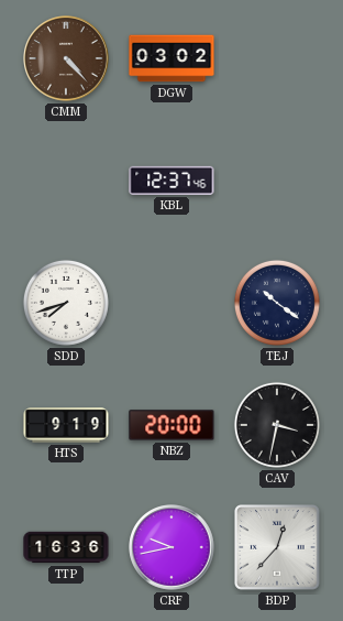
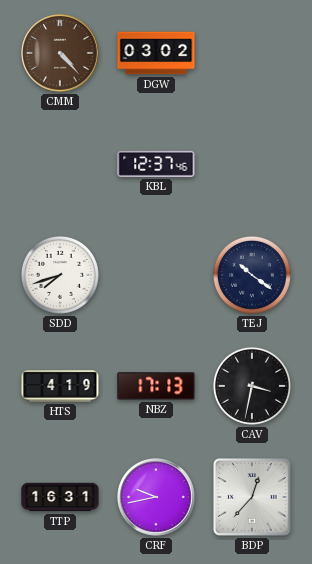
HTS: 9:19 -> 4:19 (60, 386)
NBZ: 20:00 -> 17:13 (156, 386)
TTP: 16:36 -> 16:31 (60, 497)
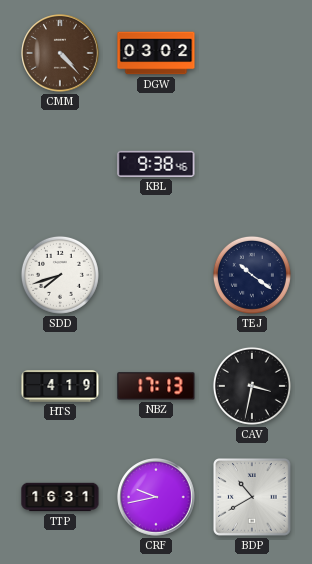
KBL: 12:37 -> 9:38 (156, 164)
BDP: 12:37 -> 10:40 (252, 497)
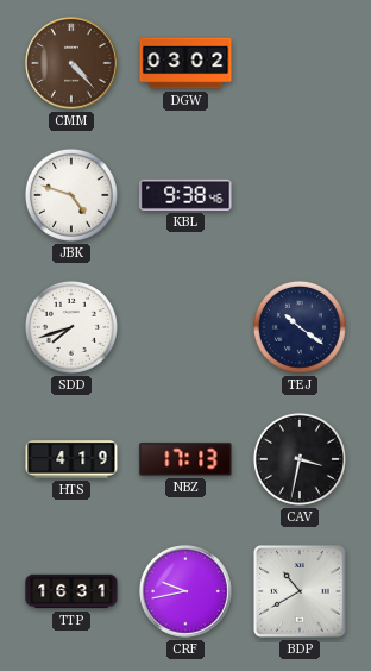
JBK: none -> 4:48 (71, 195)
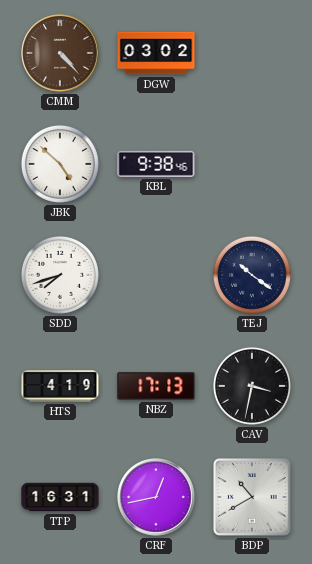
JBK: 4:48 -> 4:52 (60, 164)
CRF: 9:43 -> 12:43 (156, 497)
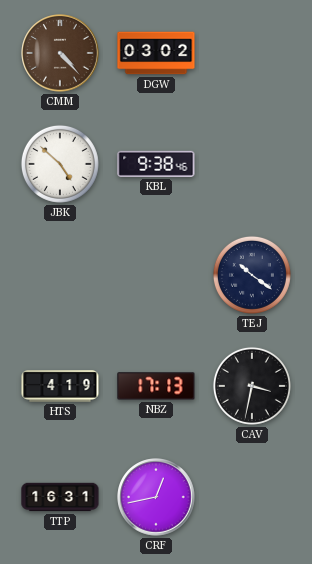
SDD: 7:42 -> none (60, 275)
BDP: 10:40 -> none (252, 497)
